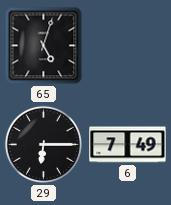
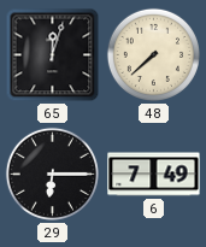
65: 5:03 -> 12:03 (53, 55)
48: none -> 7:38 (153, 54)
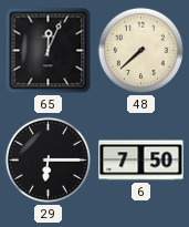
65: 12:03 -> 12:04 (49, 51)
6: 7:49 -> 7:50 (141, 161)
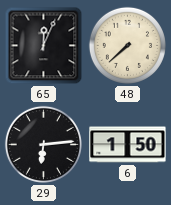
29: 6:15 -> 6:14 (43, 144)
6: 7:50 -> 1:50 (128, 145)
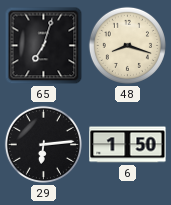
65: 12:04 -> 7:03 (44, 46)
48: 7:38 -> 8:18 (127, 45)
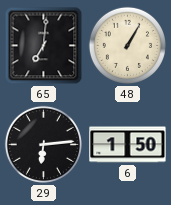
65: 7:03 -> 7:01 (44, 46)
48: 8:18 -> 1:05 (127, 45)
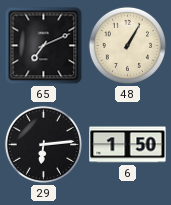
65: 7:01 -> 7:11 (44, 46)
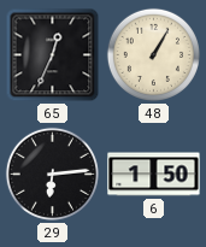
65: 7:11 -> 12:34 (53, 55)
